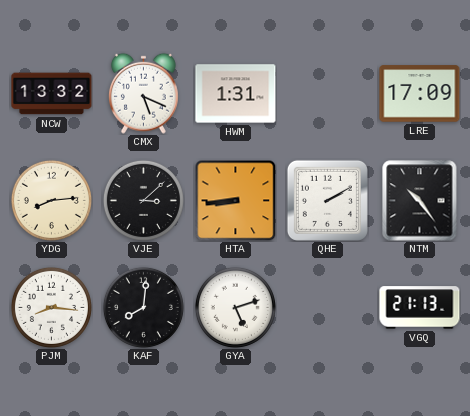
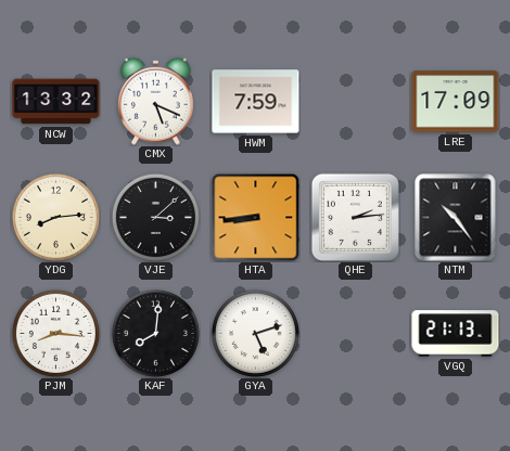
HWM: 1:31 -> 7:59 (256, 102)
QHE: 2:10 -> 2:14 (355, 217)
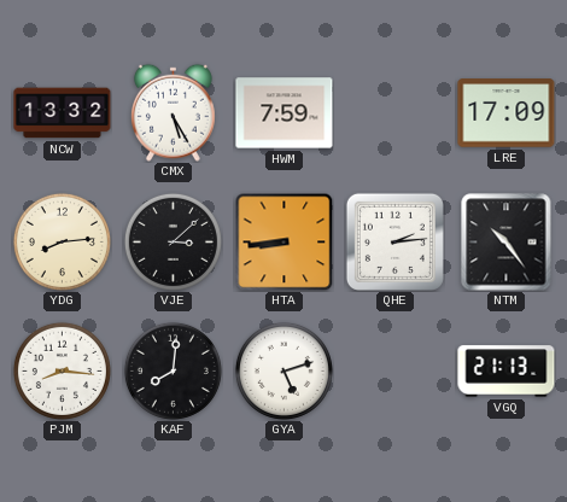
CMX: 5:19 -> 5:25 (173, 112)
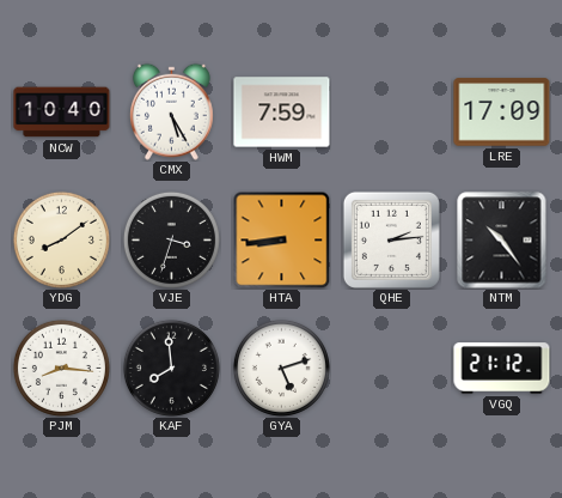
NCW: 13:32 -> 10:40 (62, 113)
YDG: 8:14 -> 8:09 (61, 239)
VJE: 3:08 -> 3:33 (171, 239)
KAF: 8:01 -> 7:59 (171, 368)
VGQ: 21:13 -> 21:12 (502, 369)
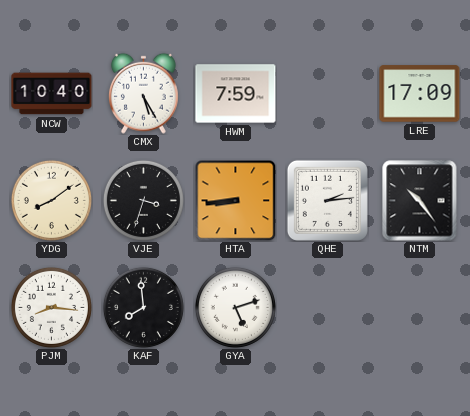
VGQ: 21:12 -> none (502, 369)
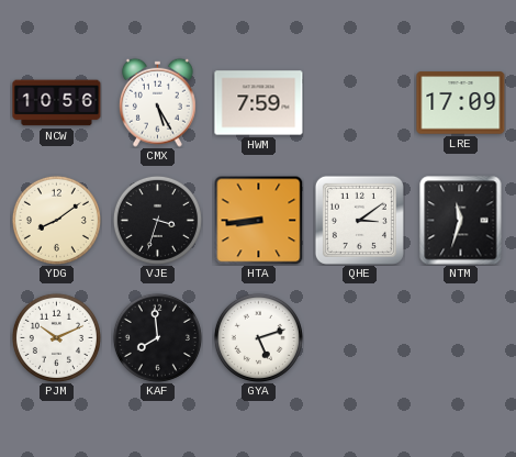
NCW: 10:40 -> 10:56 (57, 103)
QHE: 2:14 -> 3:09 (359, 220)
NTM: 10:24 -> 11:33 (461, 221)
PJM: 8:16 -> 10:11 (56, 337)
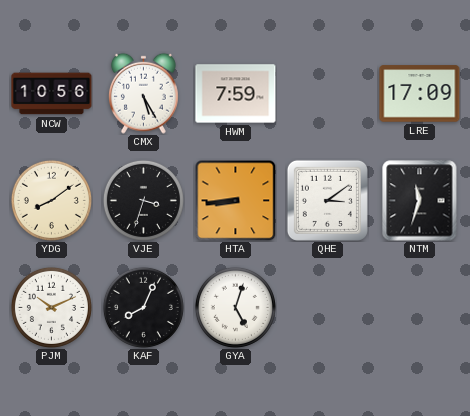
KAF: 7:59 -> 8:04 (143, 307)
GYA: 5:12 -> 5:03 (235, 307)
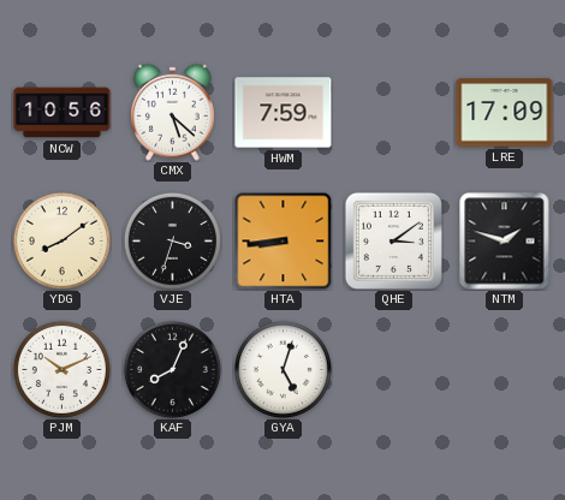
CMX: 5:25 -> 5:22 (172, 112)
NTM: 11:33 -> 1:48 (505, 242)
